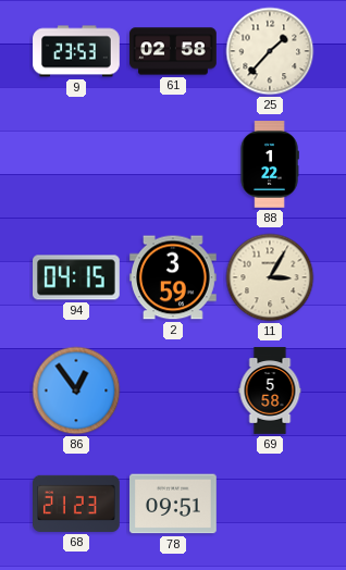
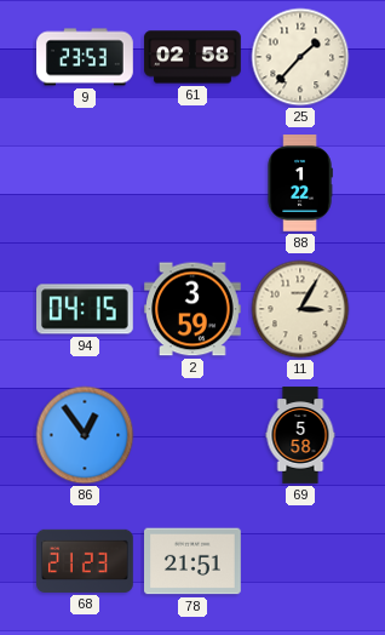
78: 09:51 -> 21:51 (194, 561)
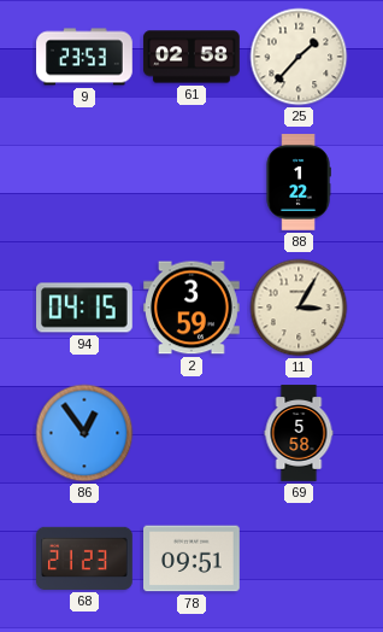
78: 21:51 -> 09:51 (193, 558)
